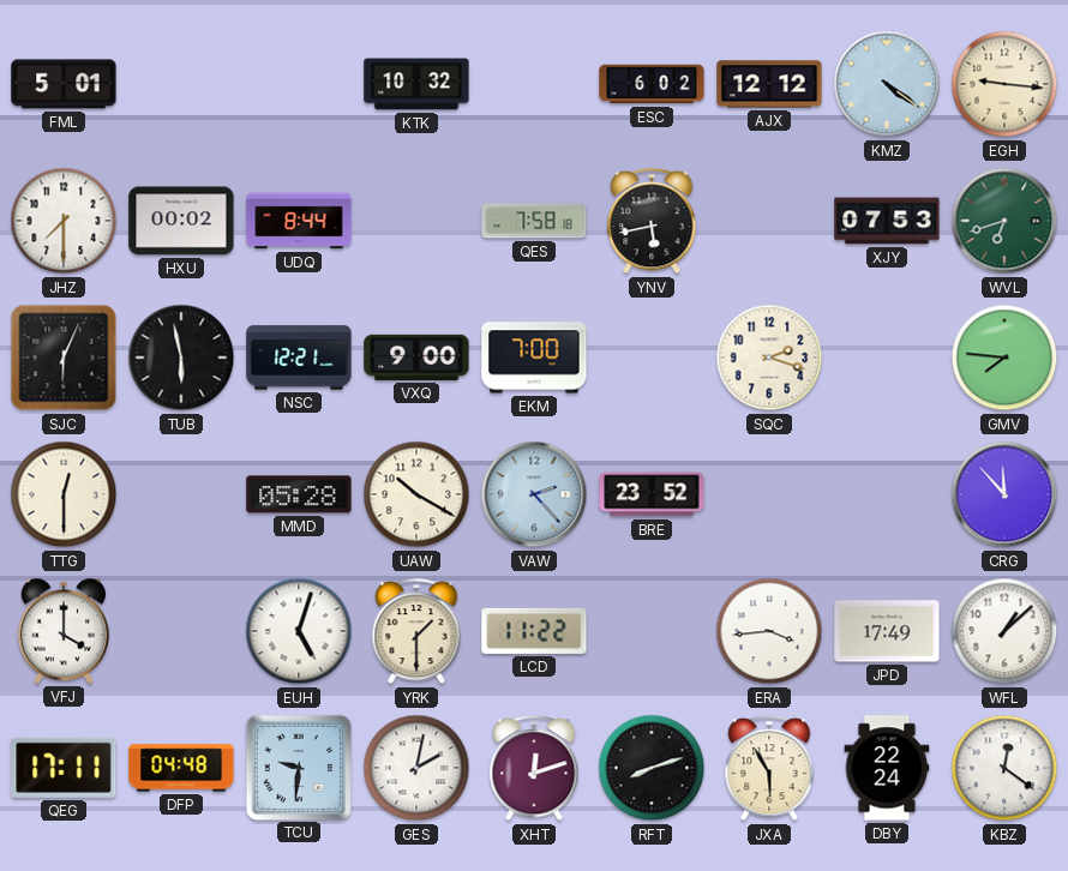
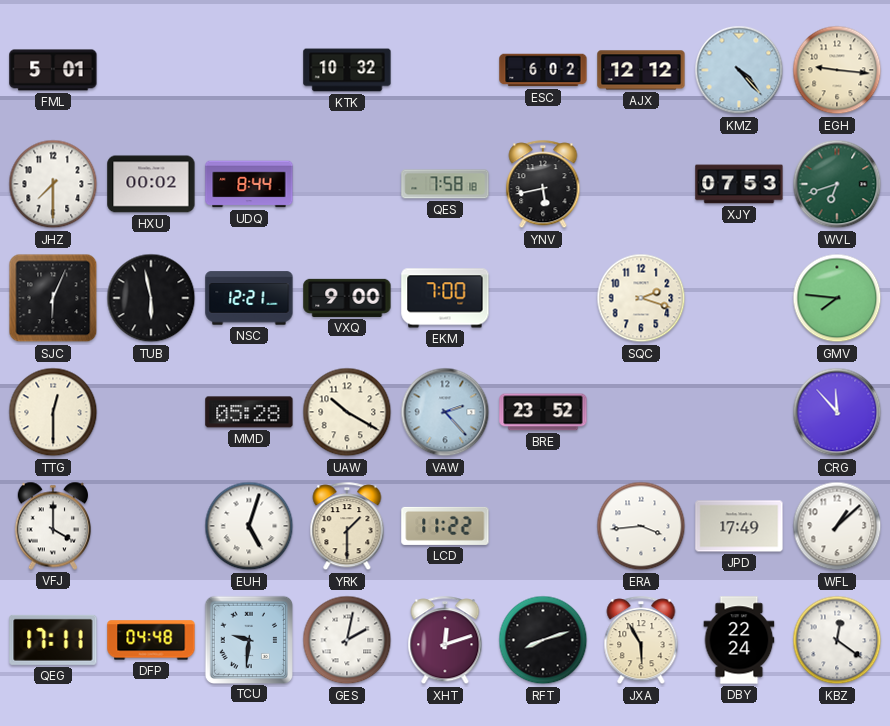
KMZ: 4:21 -> 4:23 (739, 70)
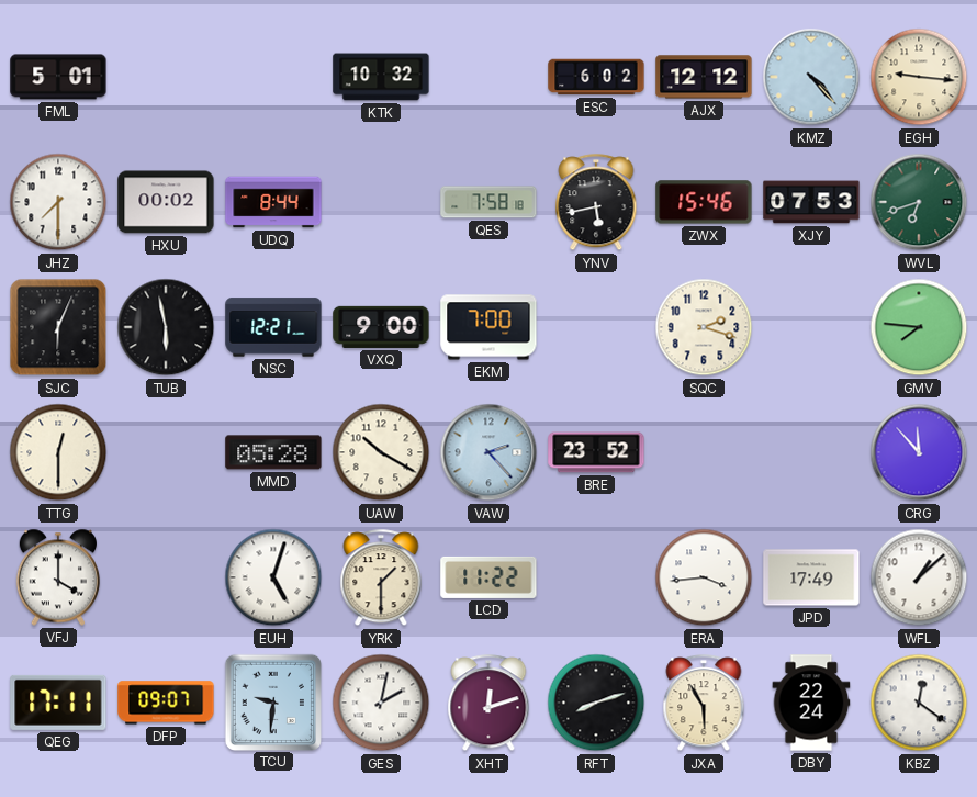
ZWX: none -> 15:46 (704, 202)
DFP: 04:48 -> 09:07 (166, 703)
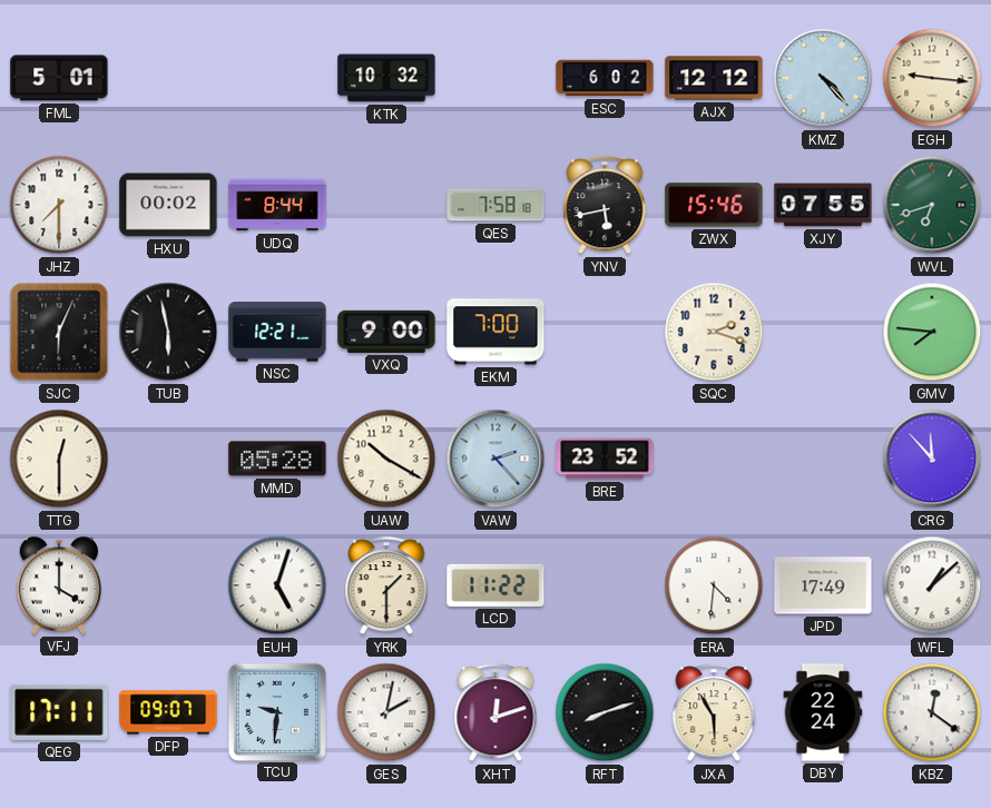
XJY: 07:53 -> 07:55 (823, 205)
ERA: 3:44 -> 4:31 (714, 585)
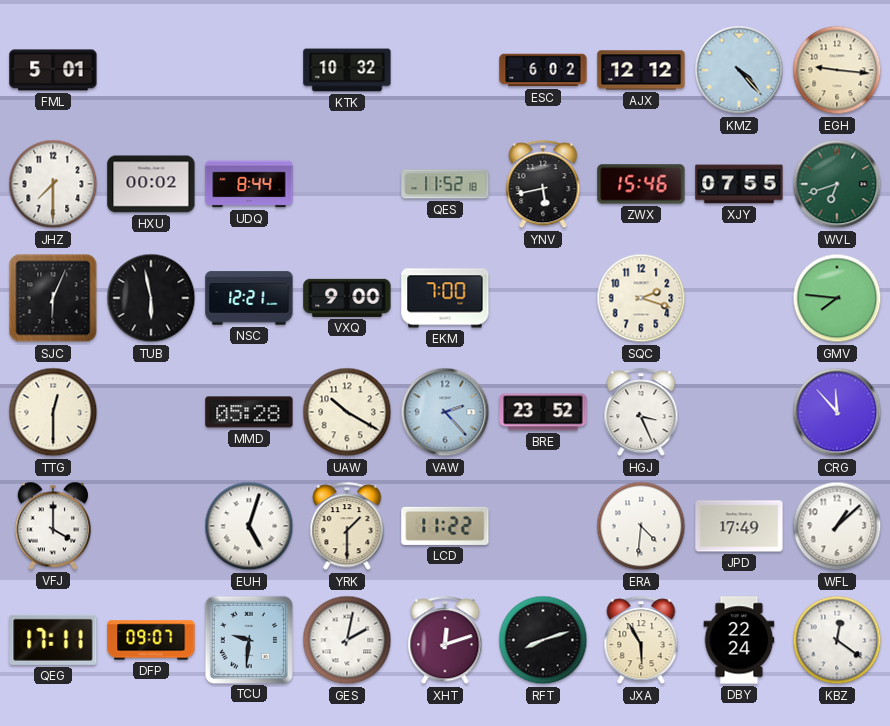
QES: 7:58 -> 11:52 (445, 184)
HGJ: none -> 3:26 (641, 413)
